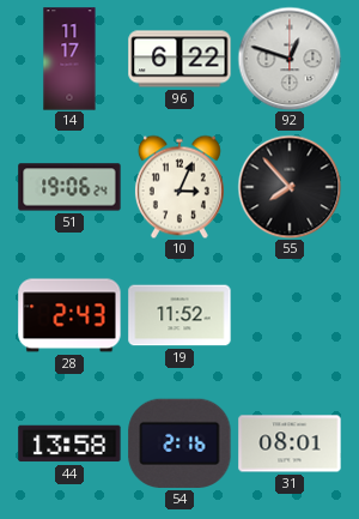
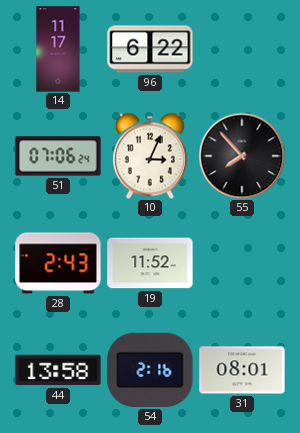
92: 12:48 -> none (290, 59)
51: 19:06 -> 07:06 (58, 156)
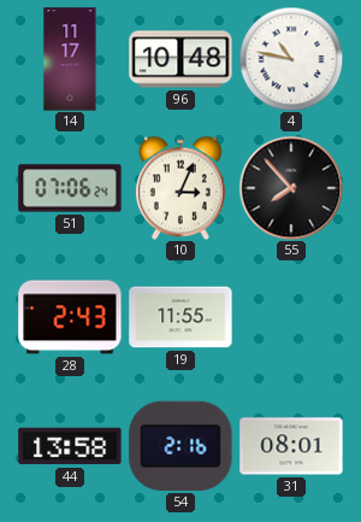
96: 6:22 -> 10:48 (180, 59)
4: none -> 10:47 (291, 59)
19: 11:52 -> 11:55 (180, 317)
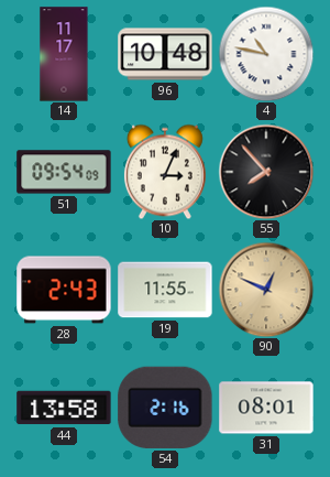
51: 07:06 -> 09:54 (64, 172)
90: none -> 12:49 (266, 290)
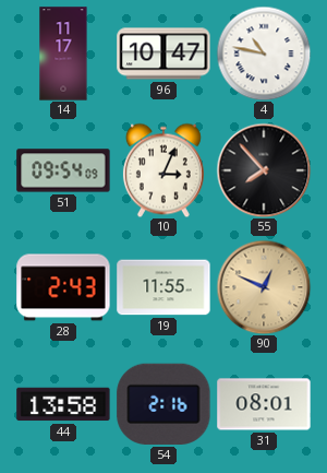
96: 10:48 -> 10:47 (163, 54)
